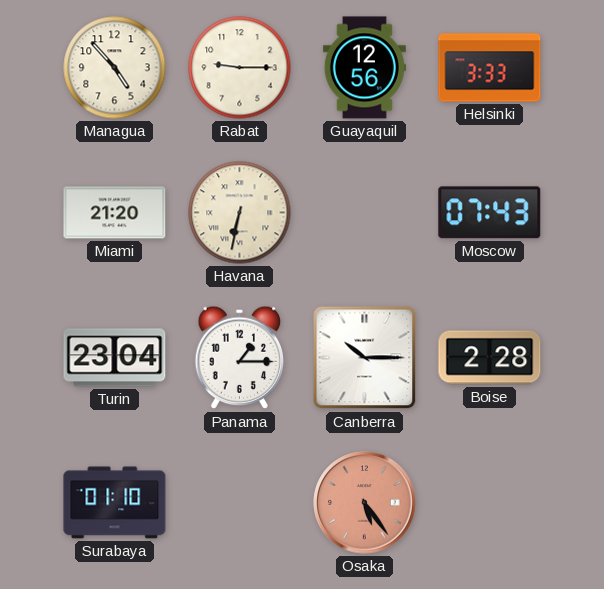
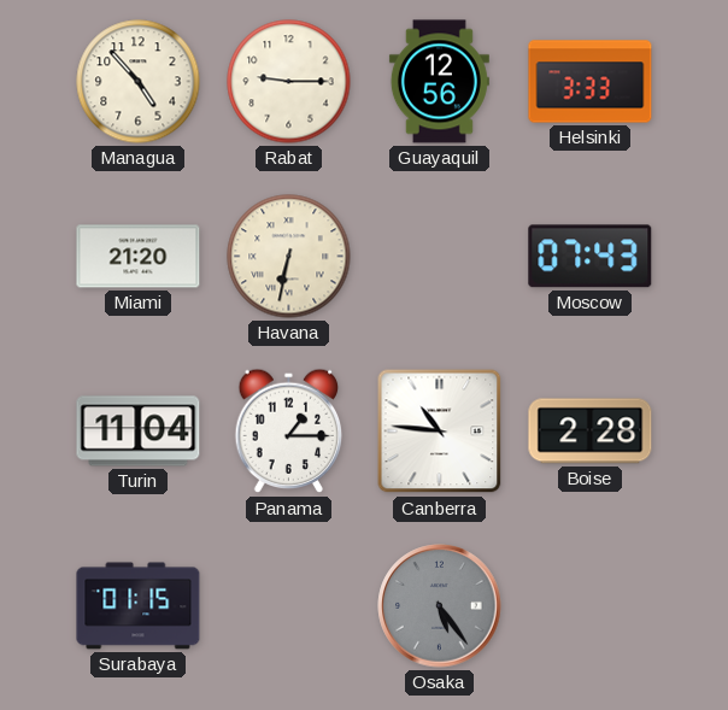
Turin: 23:04 -> 11:04 (139, 432)
Canberra: 10:15 -> 10:46 (440, 432)
Surabaya: 01:10 -> 01:15 (139, 606)
Osaka dial: salmon -> grey (440, 606)
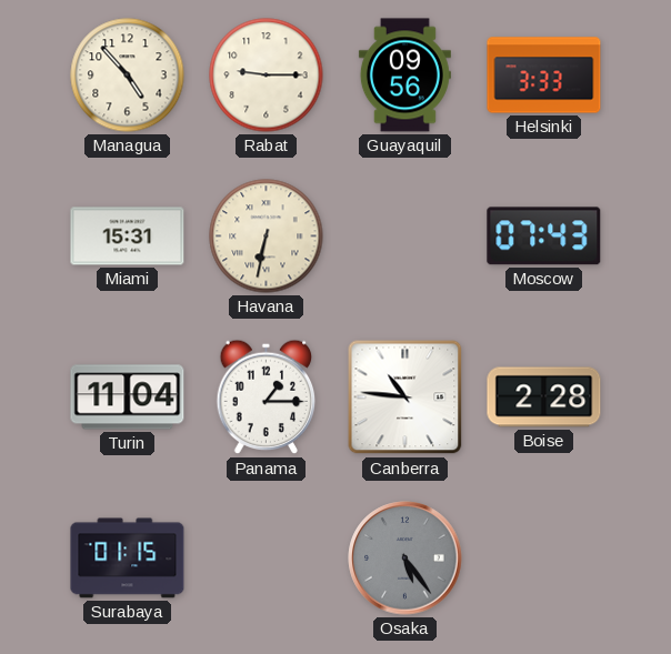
Guayaquil: 12:56 -> 09:56 (404, 76)
Miami: 21:20 -> 15:31 (128, 237)
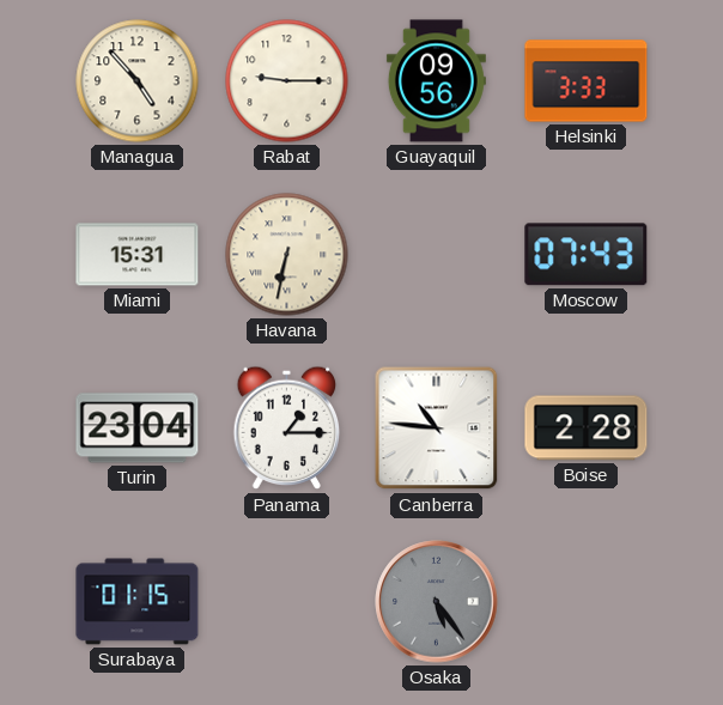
Turin: 11:04 -> 23:04 (138, 429)
